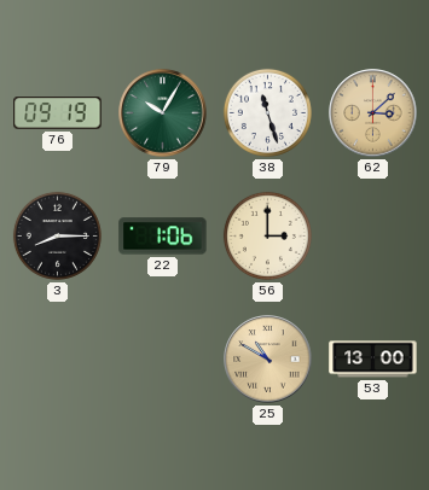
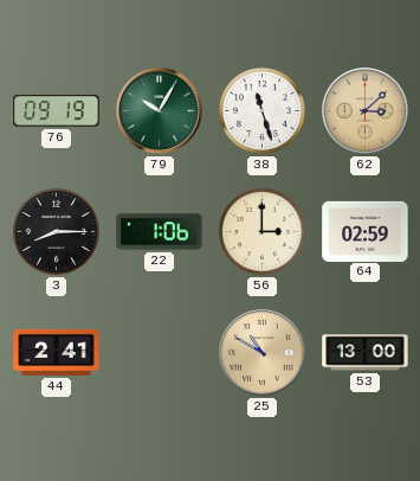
64: none -> 02:59 (366, 231)
44: none -> 2:41 (57, 352)
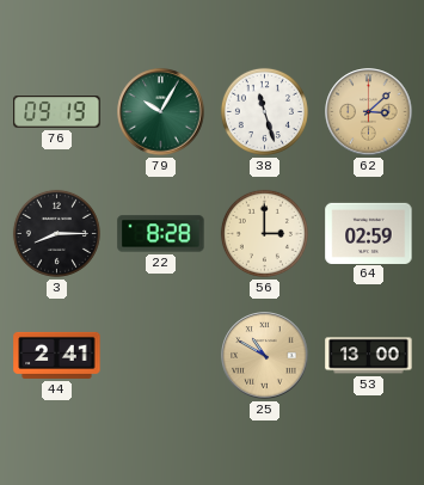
22: 1:06 -> 8:28 (161, 234)
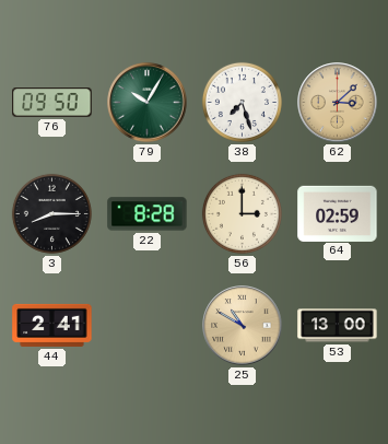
76: 09:19 -> 09:50 (52, 103)
38: 11:27 -> 7:27 (242, 102)
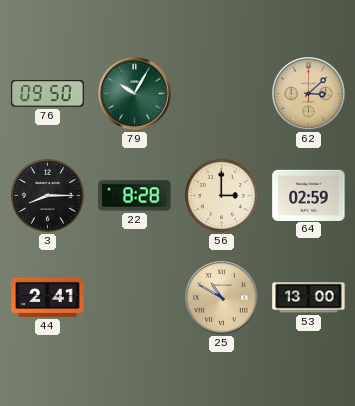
38: 7:27 -> none (242, 102)
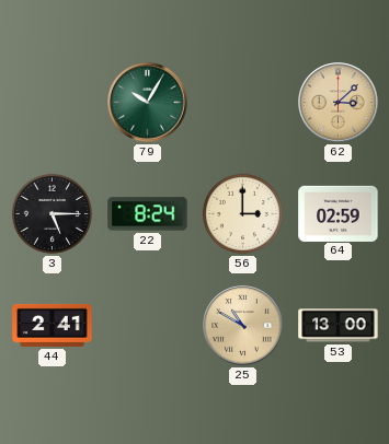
76: 09:50 -> none (48, 94)
3: 8:15 -> 5:15 (52, 213)
22: 8:28 -> 8:24 (148, 214)
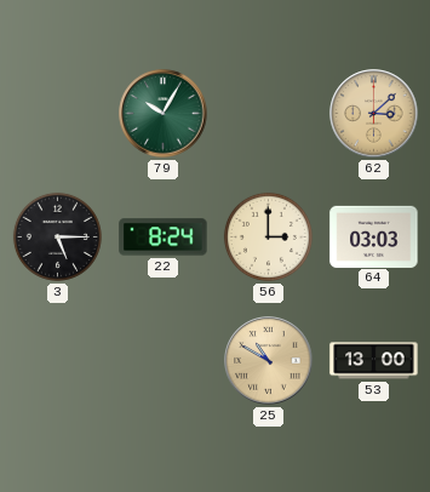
64: 02:59 -> 03:03 (374, 236)
44: 2:41 -> none (53, 325)
